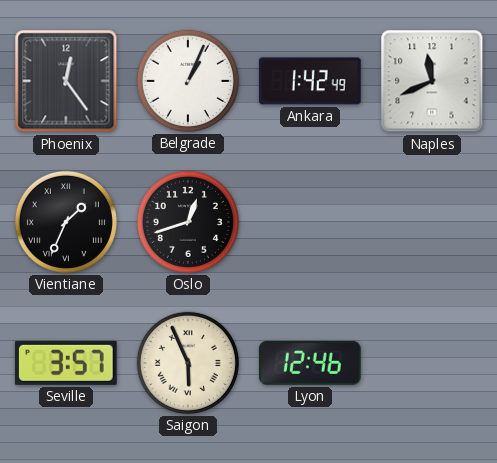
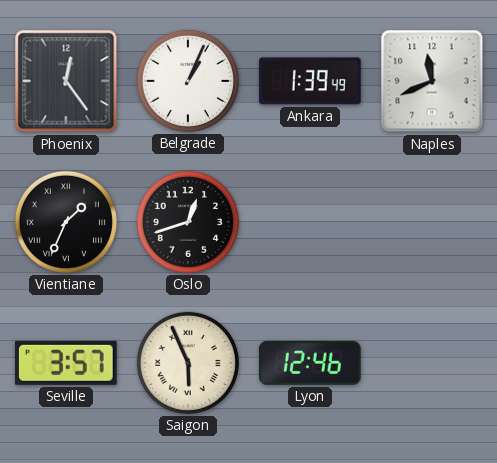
Ankara: 1:42 -> 1:39 (310, 81)
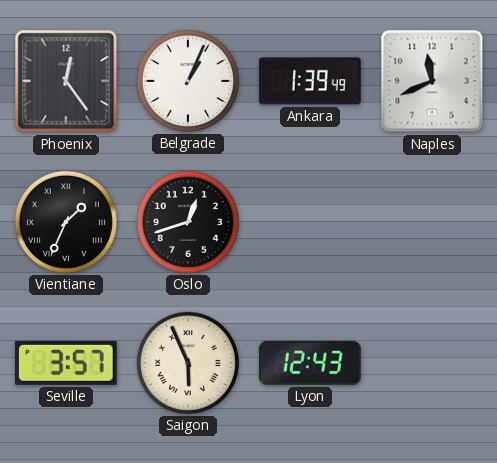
Lyon: 12:46 -> 12:43 (310, 363)
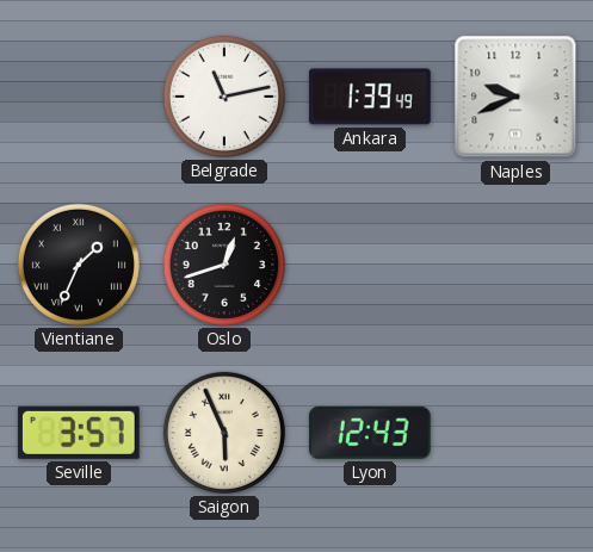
Phoenix: 12:24 -> none (66, 81)
Belgrade: 1:04 -> 11:13 (224, 97)
Naples: 11:41 -> 9:41 (515, 97)
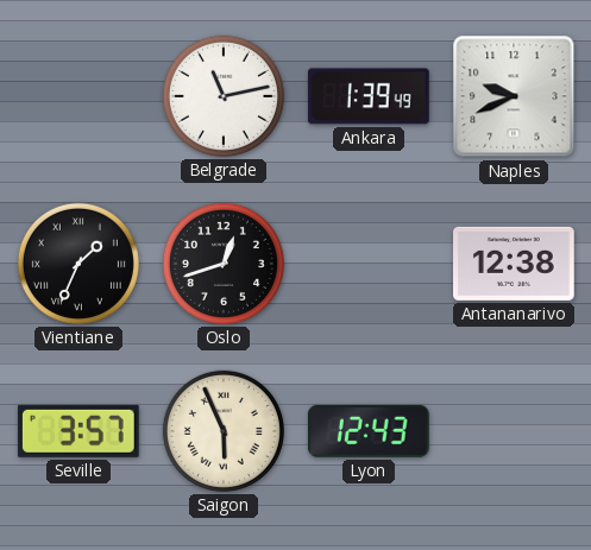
Antananarivo: none -> 12:38 (515, 264)
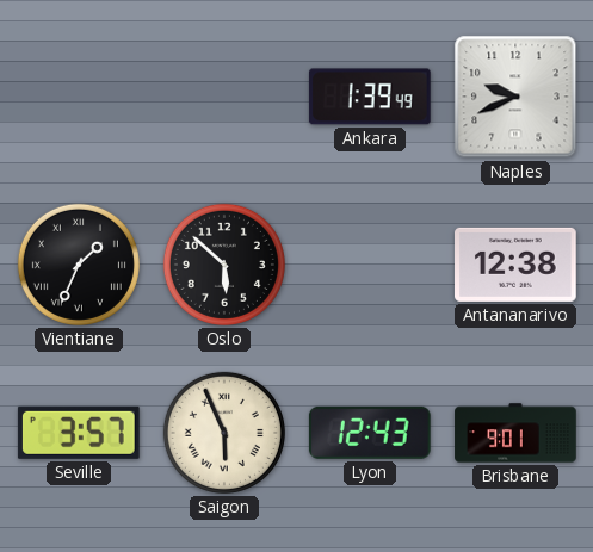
Belgrade: 11:13 -> none (224, 96)
Oslo: 12:42 -> 5:52 (224, 265)
Brisbane: none -> 9:01 (515, 433)
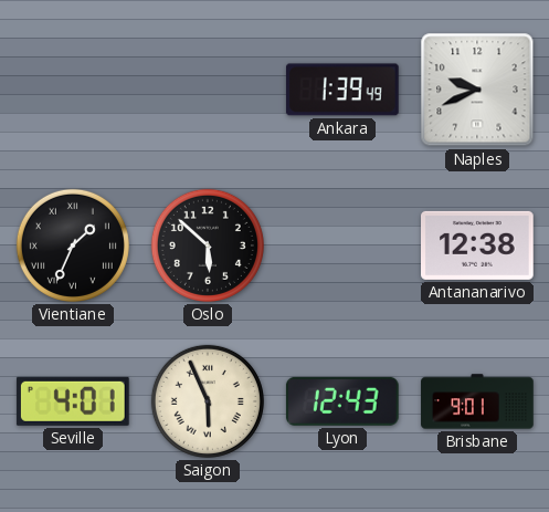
Seville: 3:57 -> 4:01 (73, 401)
